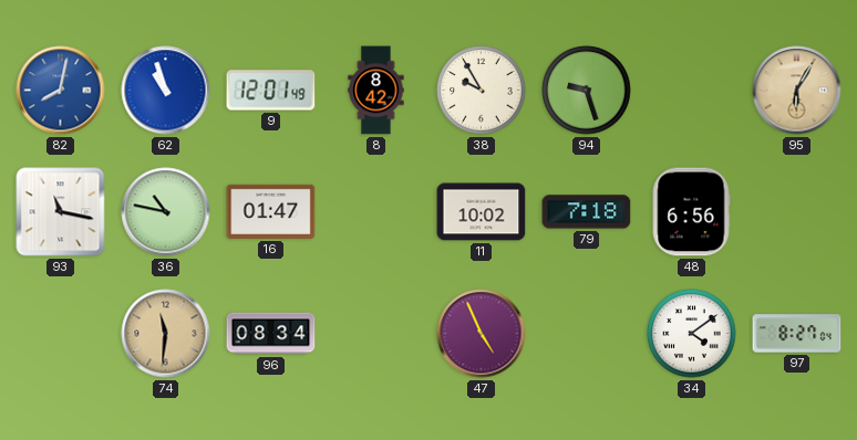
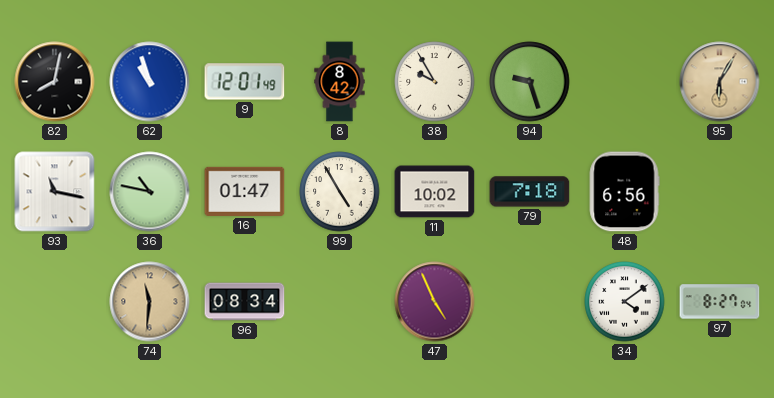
82 dial: blue -> black (55, 82)
99: none -> 4:55 (340, 192)
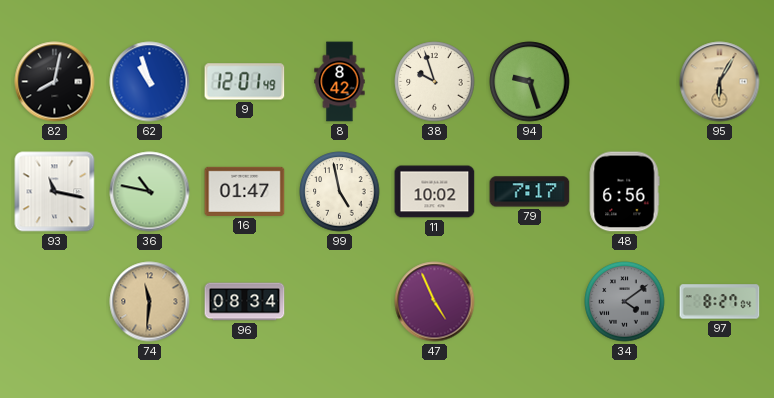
38: 9:55 -> 9:57 (435, 82)
99: 4:55 -> 4:58 (340, 192)
79: 7:18 -> 7:17 (530, 192)
34 dial: white -> grey (625, 302)
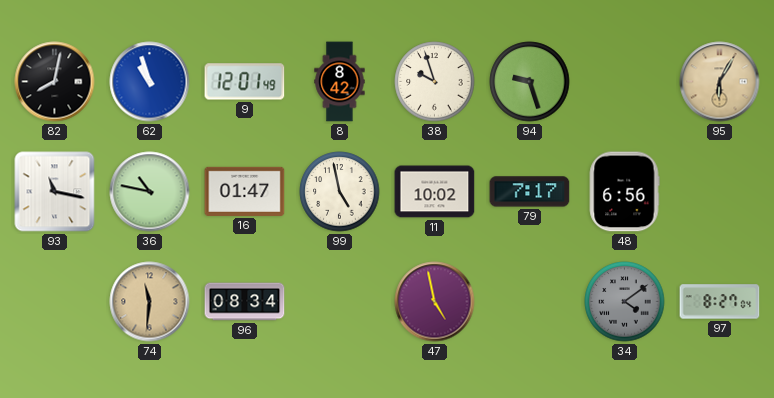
47: 4:56 -> 4:58 (435, 302)
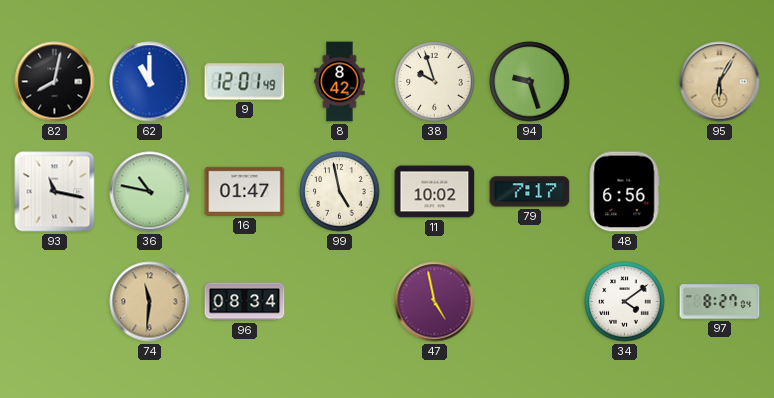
62: 10:57 -> 11:00 (150, 82)
34 dial: grey -> white (625, 302)
